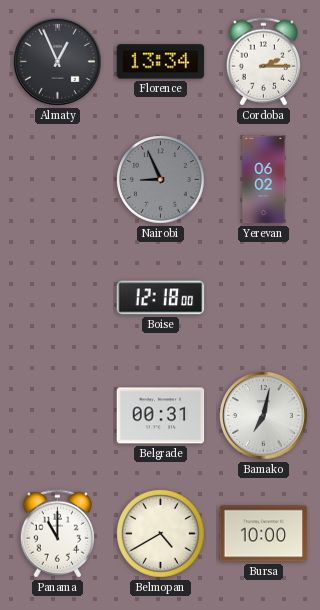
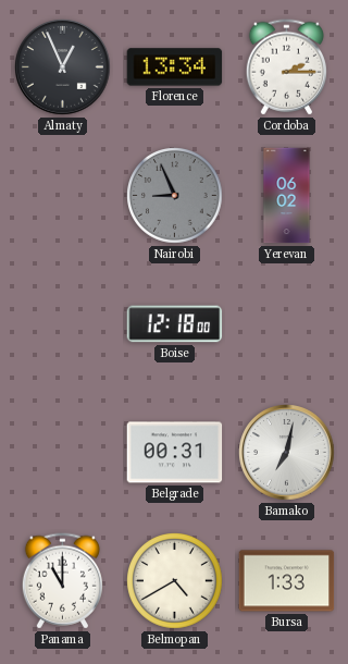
Bursa: 10:00 -> 1:33 (287, 581)
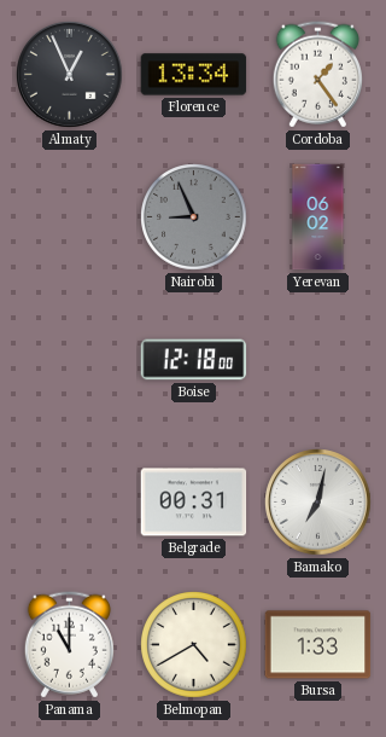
Cordoba: 2:15 -> 1:24 (317, 75)
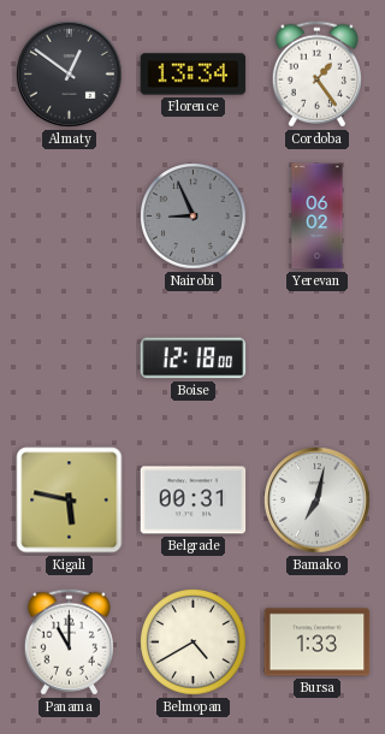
Almaty: 12:56 -> 12:51 (70, 75)
Kigali: none -> 5:47 (70, 501)
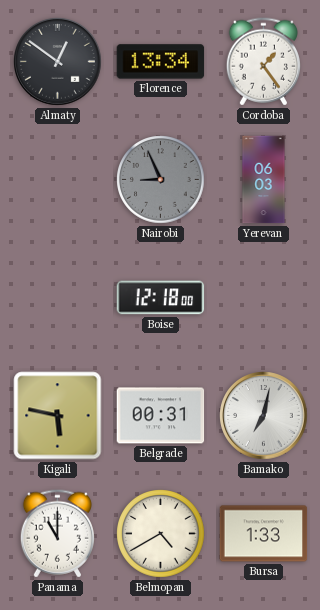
Yerevan: 06:02 -> 06:03 (264, 180)
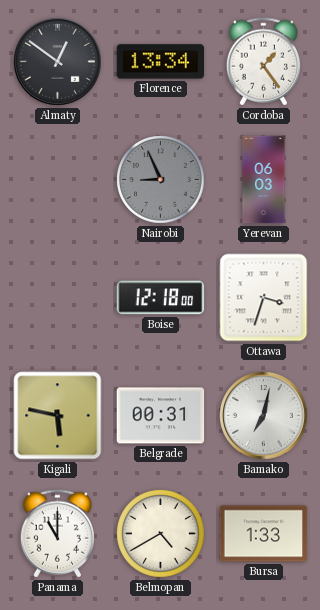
Ottawa: none -> 3:33 (264, 298)
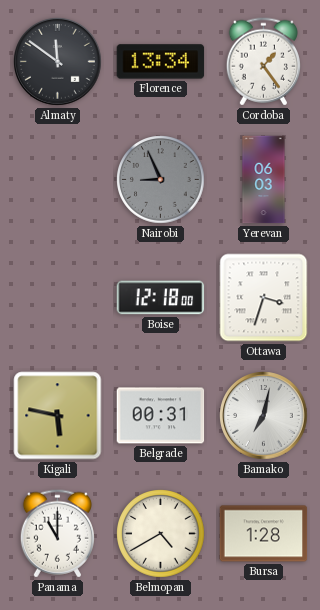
Almaty: 12:51 -> 11:51 (58, 62)
Bursa: 1:33 -> 1:28 (264, 534)
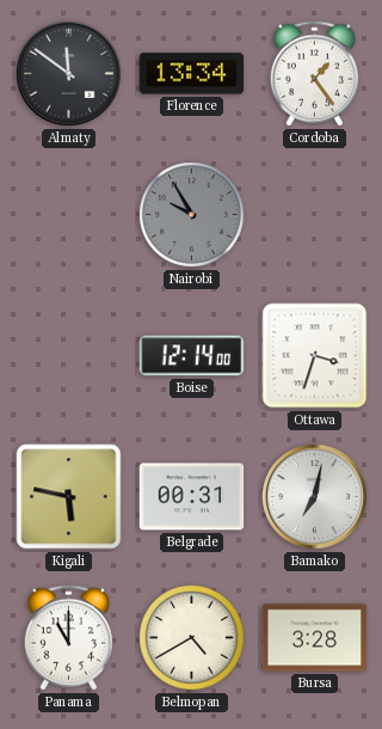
Nairobi: 8:56 -> 9:55 (192, 215)
Yerevan: 06:03 -> none (264, 180)
Boise: 12:18 -> 12:14 (192, 356)
Bursa: 1:28 -> 3:28 (315, 638)
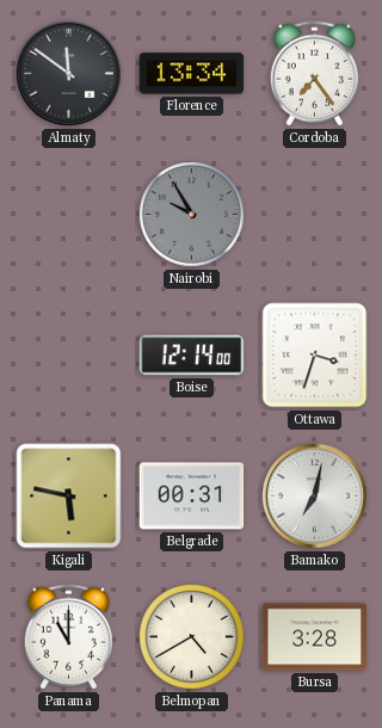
Cordoba: 1:24 -> 7:24 (314, 74)
